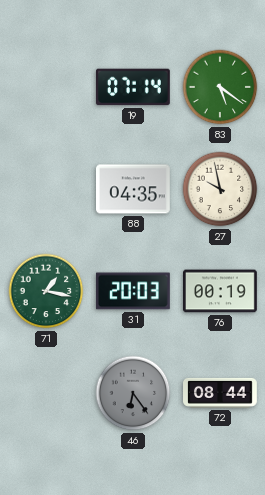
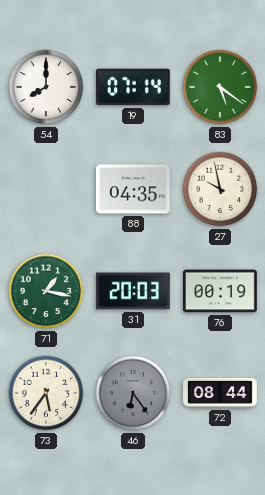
54: none -> 8:00 (46, 87)
73: none -> 5:36 (46, 393)
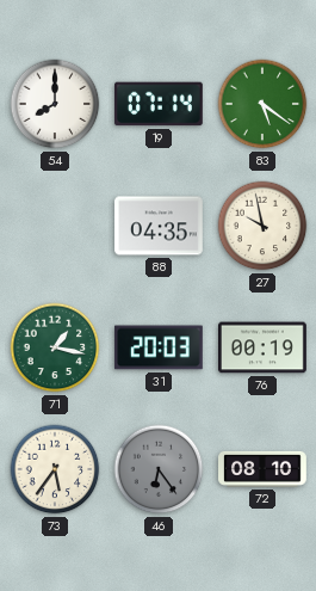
72: 08:44 -> 08:10 (264, 469)
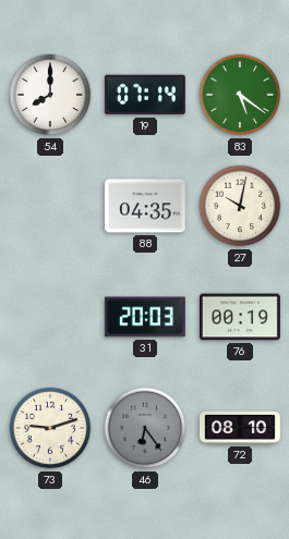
27: 9:58 -> 10:02 (240, 206)
71: 1:17 -> none (55, 347)
73: 5:36 -> 9:12 (50, 428)
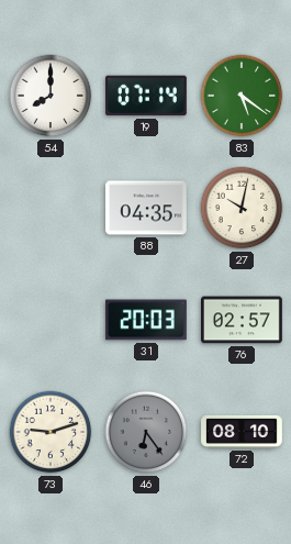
76: 00:19 -> 02:57 (243, 320)
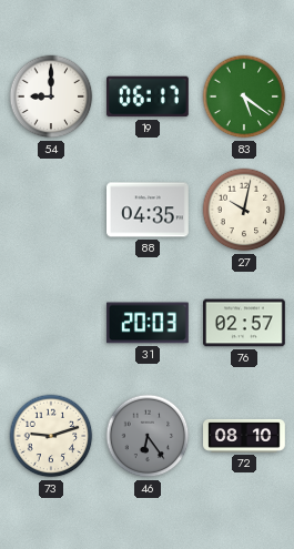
54: 8:00 -> 9:00 (51, 96)
19: 07:14 -> 06:17 (148, 96)
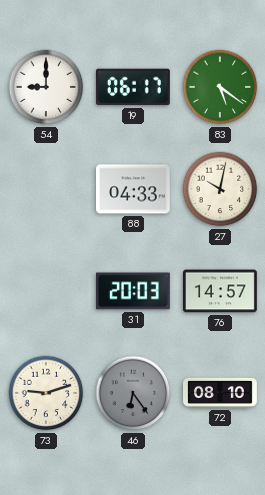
88: 04:35 -> 04:33 (134, 189)
76: 02:57 -> 14:57 (221, 291)
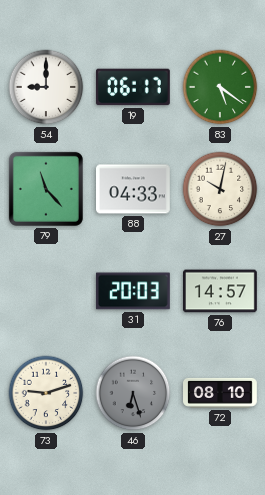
79: none -> 11:23 (46, 189)
46: 6:24 -> 6:27 (133, 393)
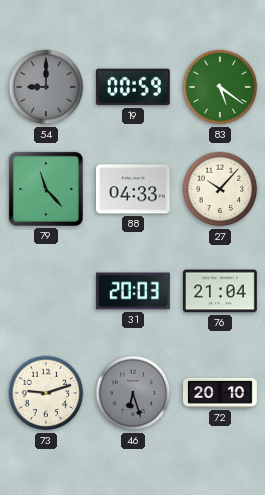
54 dial: white -> grey (46, 87)
19: 06:17 -> 00:59 (133, 87)
27: 10:02 -> 10:07 (220, 189)
76: 14:57 -> 21:04 (221, 291)
72: 08:10 -> 20:10 (221, 393)
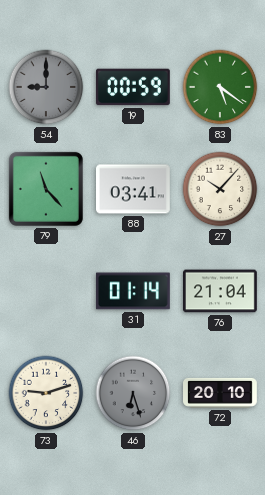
88: 04:33 -> 03:41 (134, 189)
31: 20:03 -> 01:14 (133, 291)
